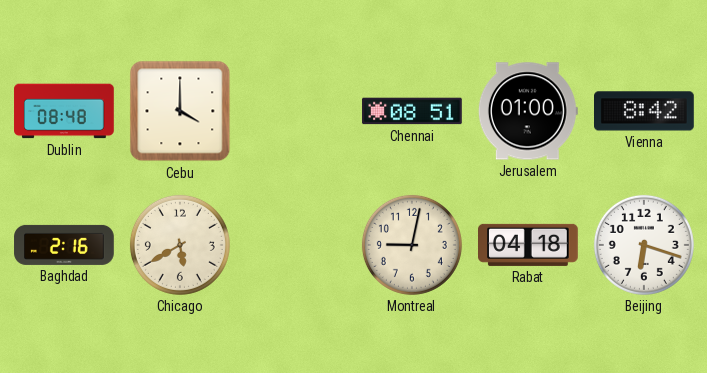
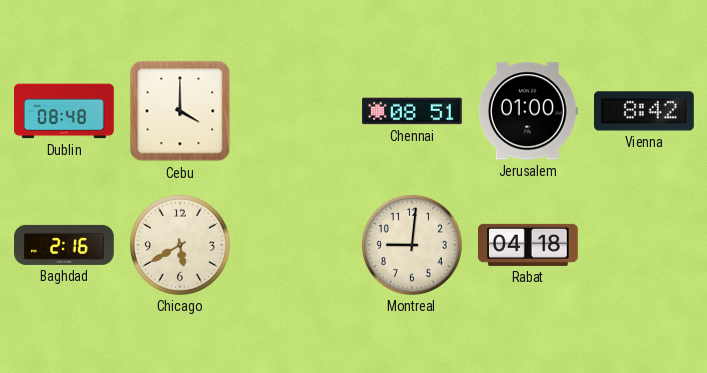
Montreal: 9:02 -> 9:01 (412, 245)
Beijing: 6:18 -> none (644, 245)
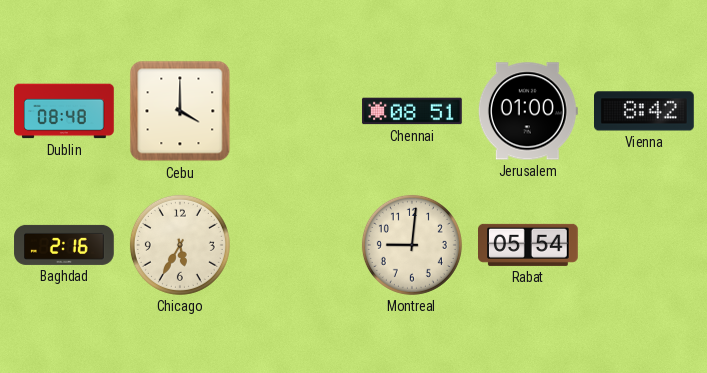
Chicago: 5:40 -> 5:35 (180, 245)
Rabat: 04:18 -> 05:54 (529, 245)
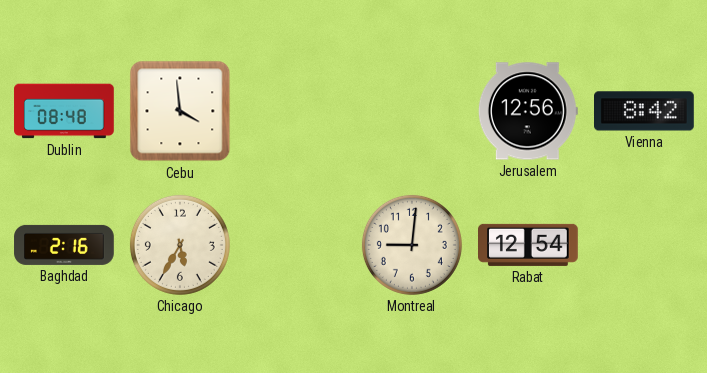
Cebu: 4:00 -> 3:59 (180, 111)
Chennai: 08:51 -> none (412, 111)
Jerusalem: 01:00 -> 12:56 (528, 111)
Rabat: 05:54 -> 12:54 (529, 245)
